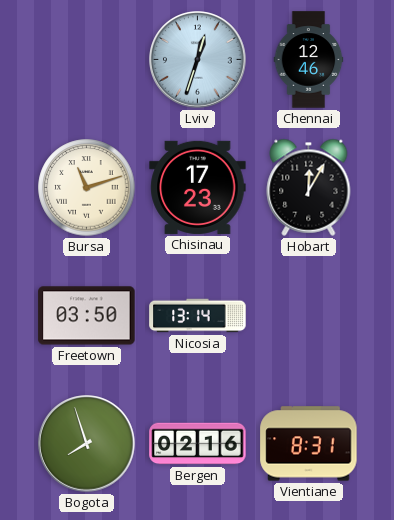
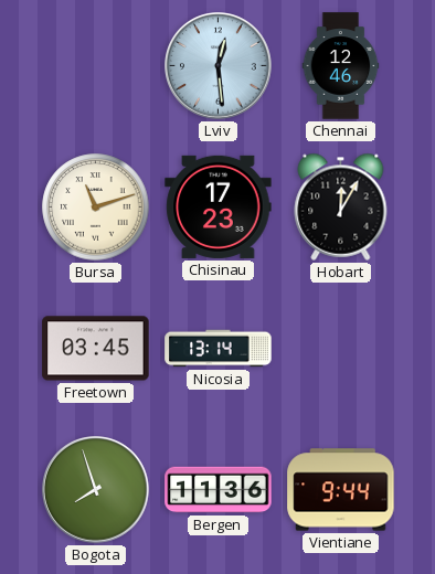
Lviv: 12:33 -> 12:29 (219, 66)
Freetown: 03:50 -> 03:45 (96, 349)
Bergen: 02:16 -> 11:36 (219, 490)
Vientiane: 8:31 -> 9:44 (341, 490)
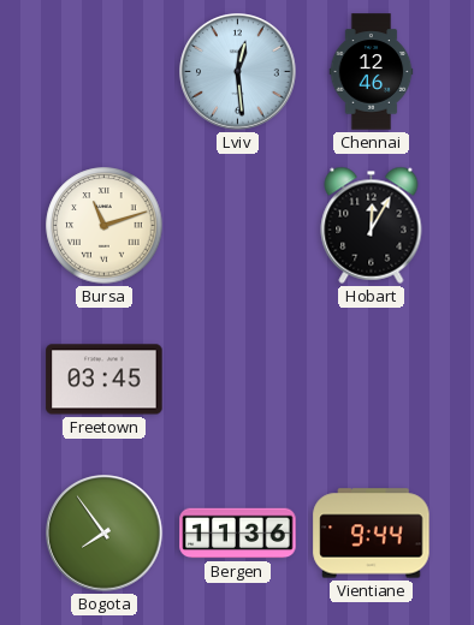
Chisinau: 17:23 -> none (219, 206)
Nicosia: 13:14 -> none (219, 349)
Bogota: 7:57 -> 7:54 (105, 534)
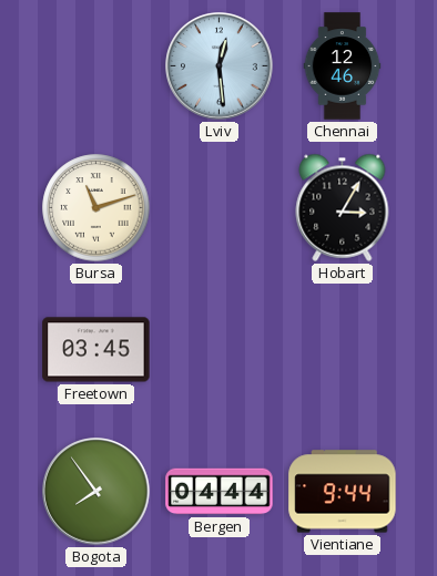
Hobart: 12:05 -> 3:05 (343, 207)
Bergen: 11:36 -> 04:44 (220, 492)
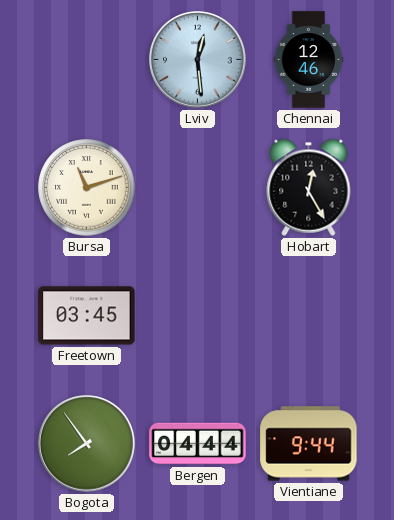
Hobart: 3:05 -> 12:25 (309, 187)
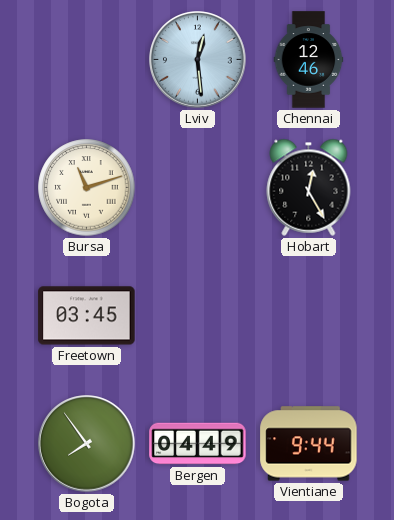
Bergen: 04:44 -> 04:49 (198, 444)
